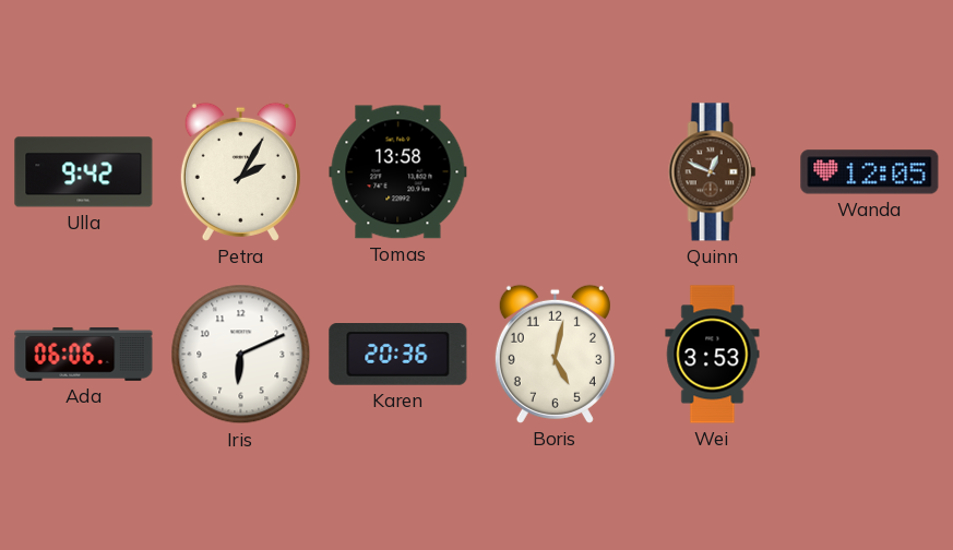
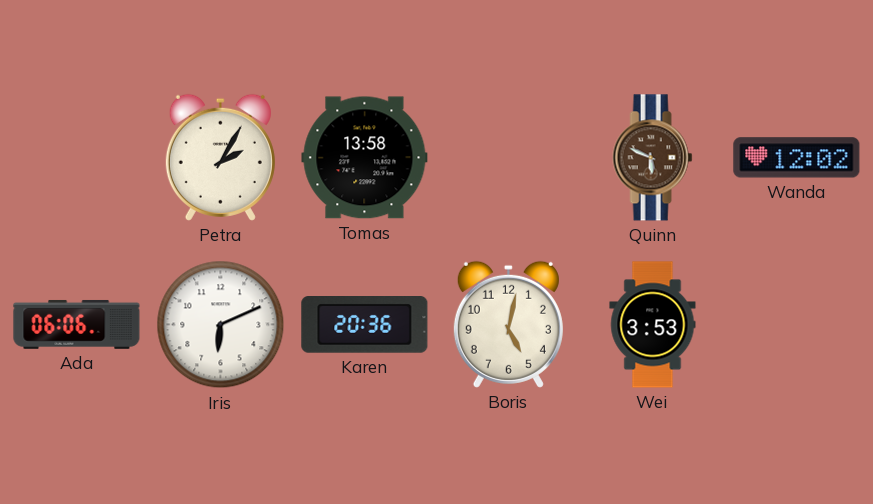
Ulla: 9:42 -> none (84, 172)
Quinn: 12:49 -> 5:49 (653, 158)
Wanda: 12:05 -> 12:02 (797, 158)
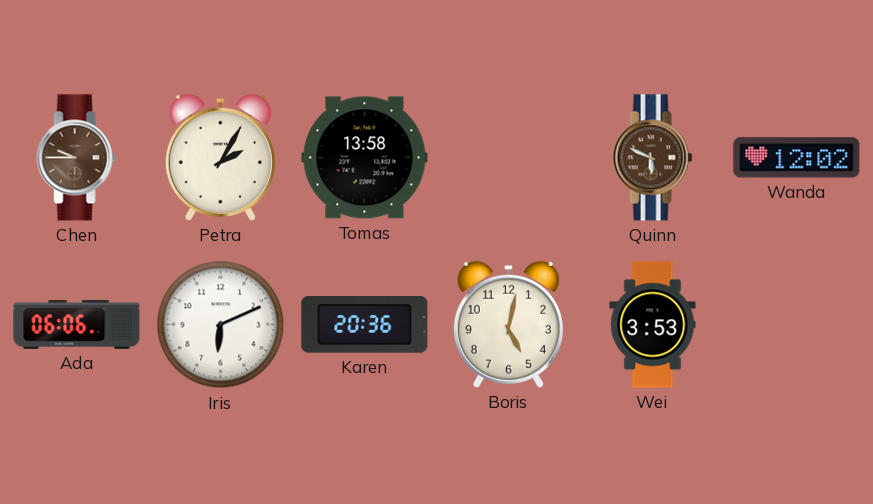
Chen: none -> 9:45 (77, 158)
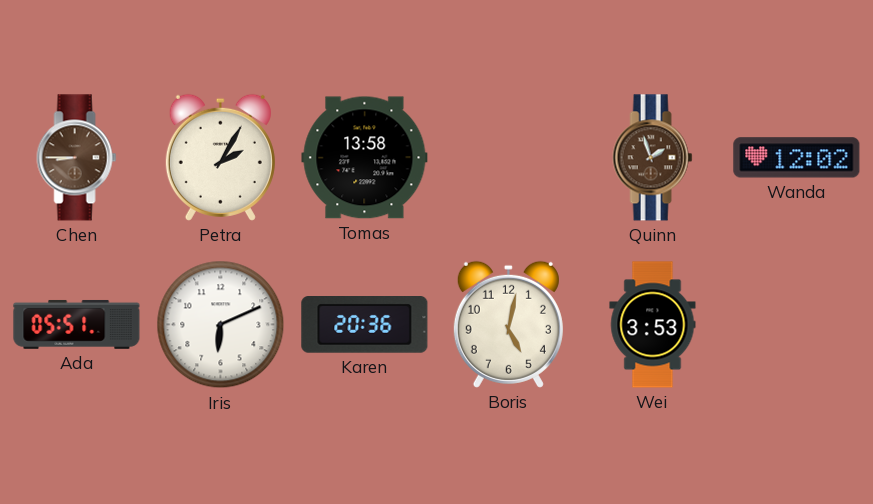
Chen: 9:45 -> 8:45 (77, 158)
Quinn: 5:49 -> 1:57 (653, 158)
Ada: 06:06 -> 05:51 (77, 324)
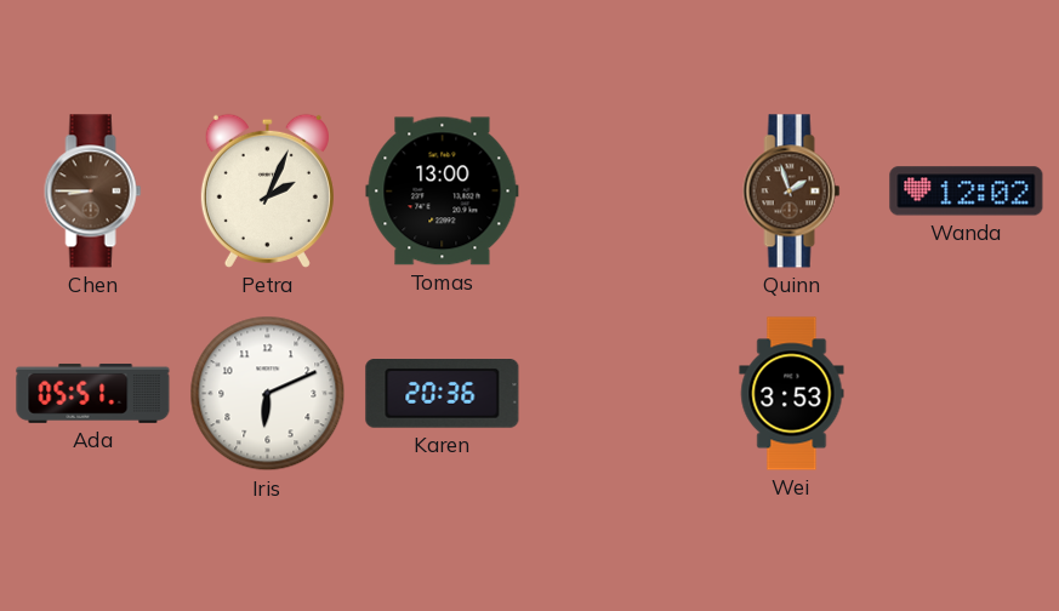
Petra: 2:05 -> 2:04 (267, 190)
Tomas: 13:58 -> 13:00 (443, 192)
Boris: 5:02 -> none (508, 324)
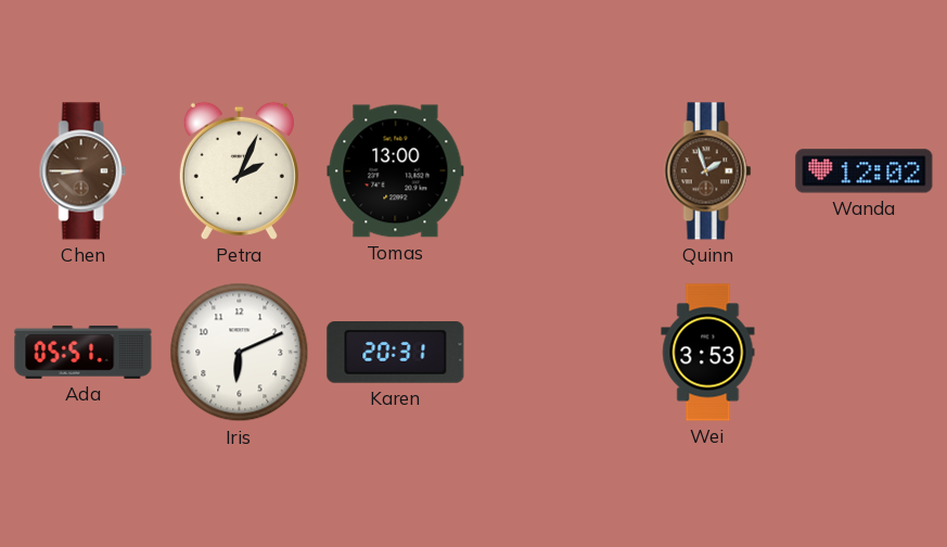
Karen: 20:36 -> 20:31 (396, 353)
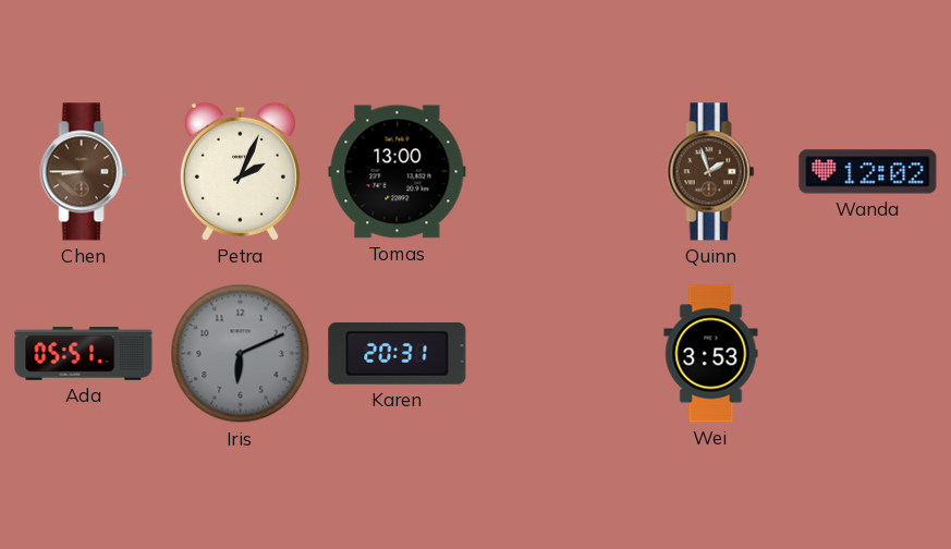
Iris dial: white -> grey (241, 354)
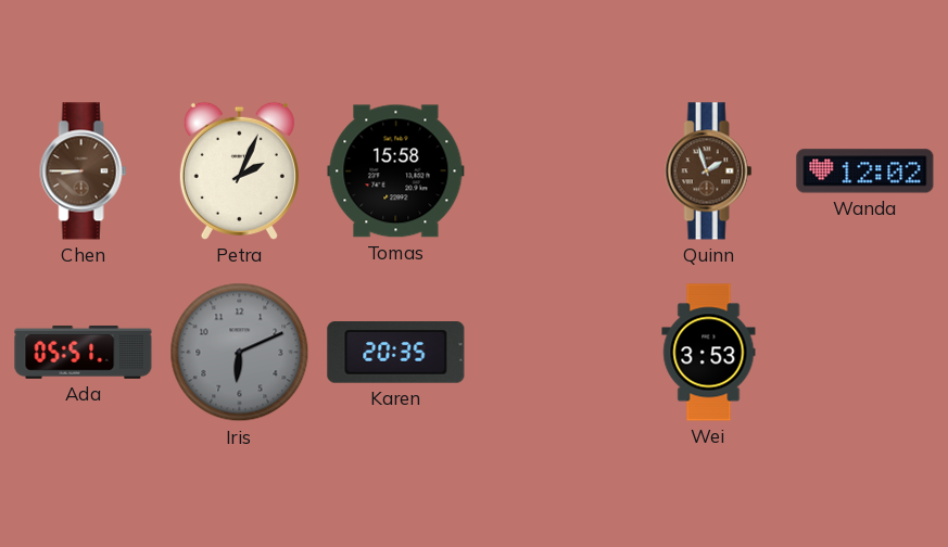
Tomas: 13:00 -> 15:58 (396, 171)
Karen: 20:31 -> 20:35 (396, 353)
